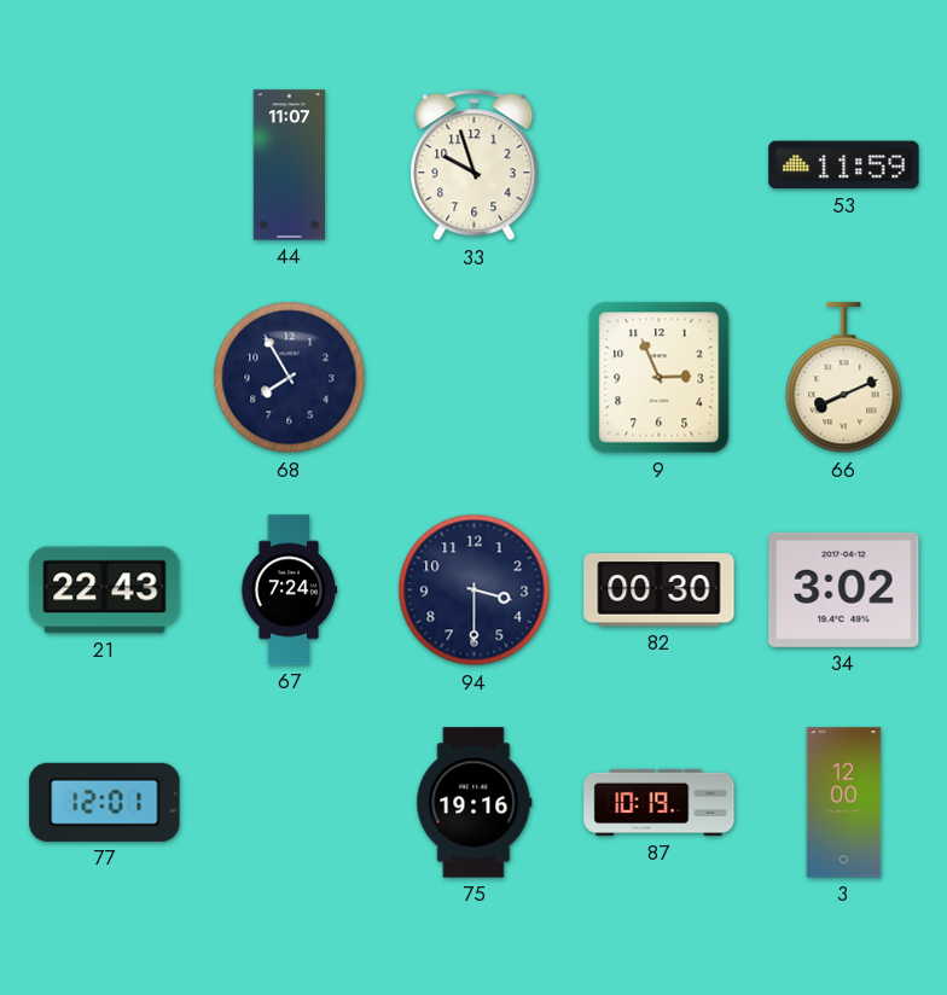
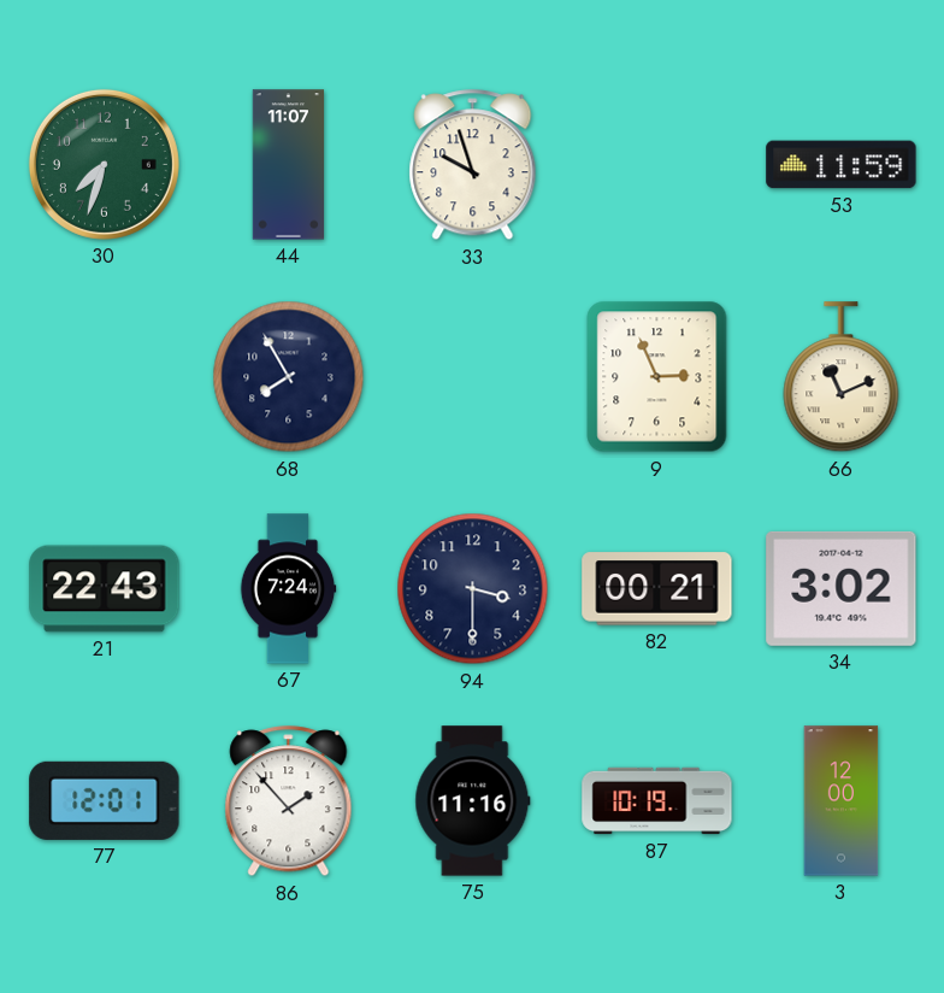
30: none -> 7:33 (104, 164)
66: 8:11 -> 11:11 (842, 377)
82: 00:30 -> 00:21 (657, 589)
86: none -> 1:53 (289, 801)
75: 19:16 -> 11:16 (473, 801)
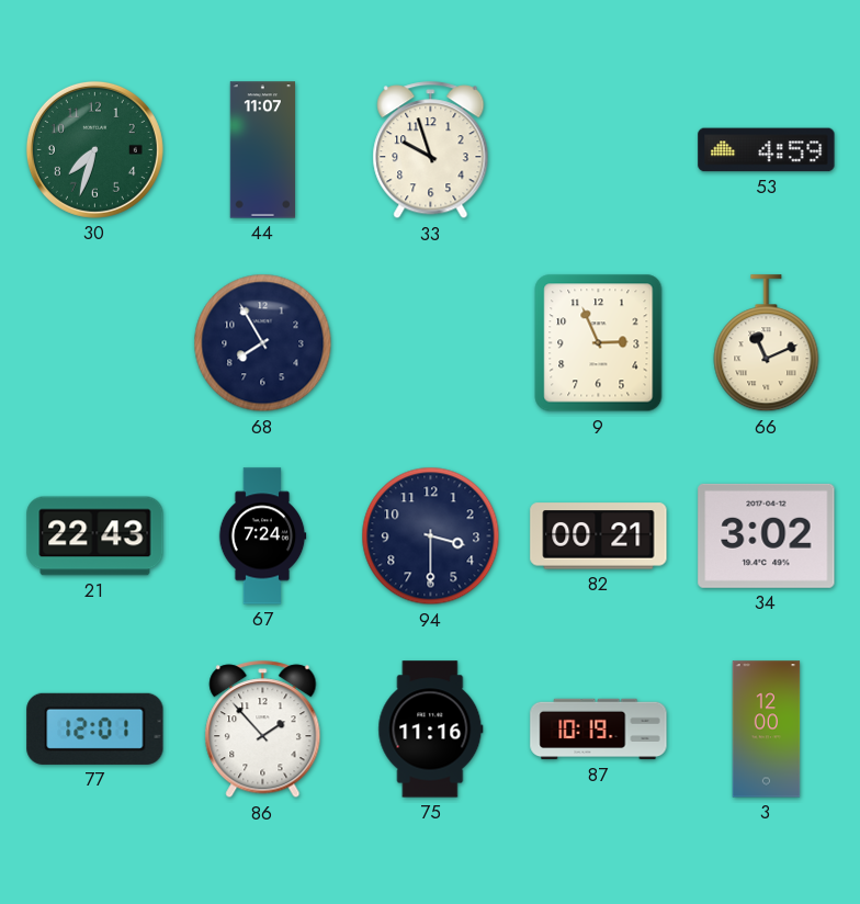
53: 11:59 -> 4:59 (767, 150)
